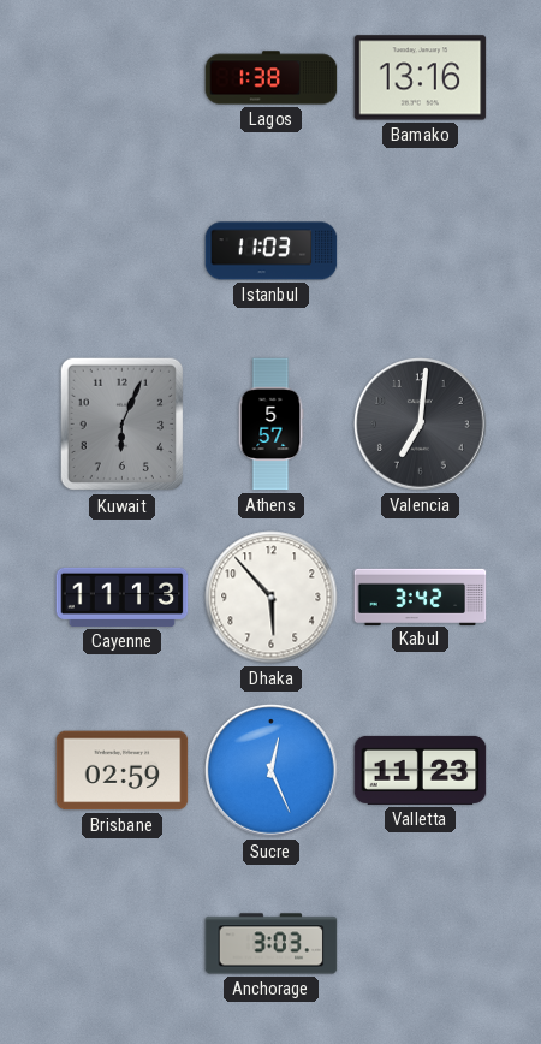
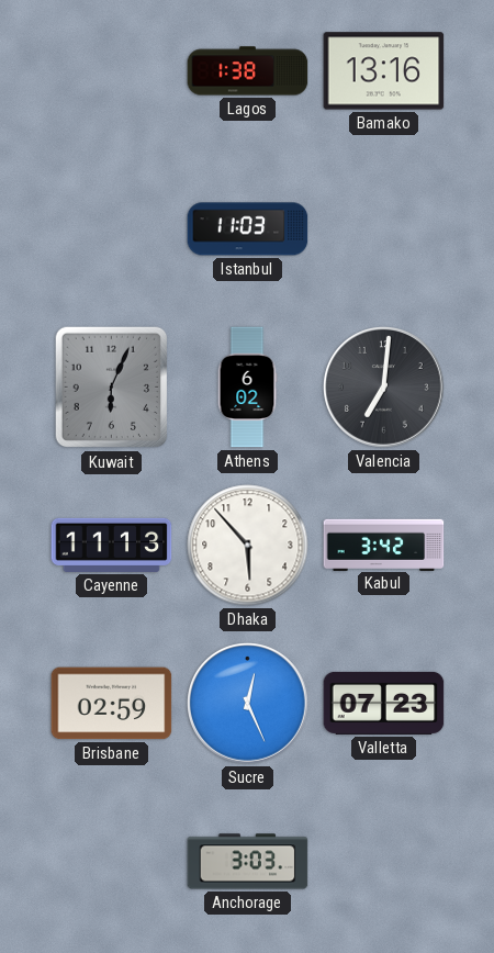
Athens: 5:57 -> 6:02 (247, 388)
Valletta: 11:23 -> 07:23 (384, 703)
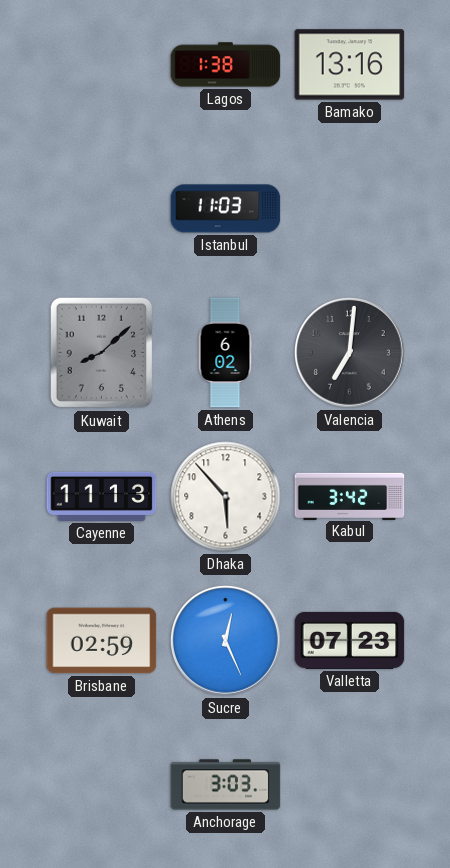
Kuwait: 6:04 -> 8:08 (102, 353)
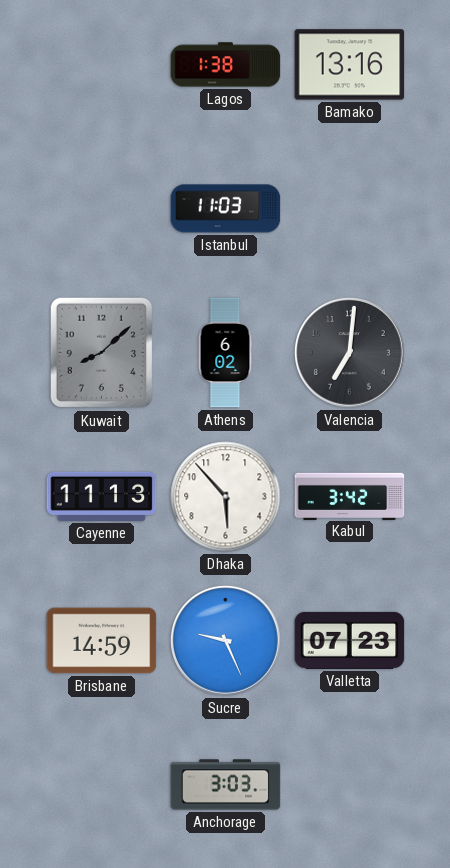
Brisbane: 02:59 -> 14:59 (102, 641)
Sucre: 12:26 -> 9:26 (226, 641)
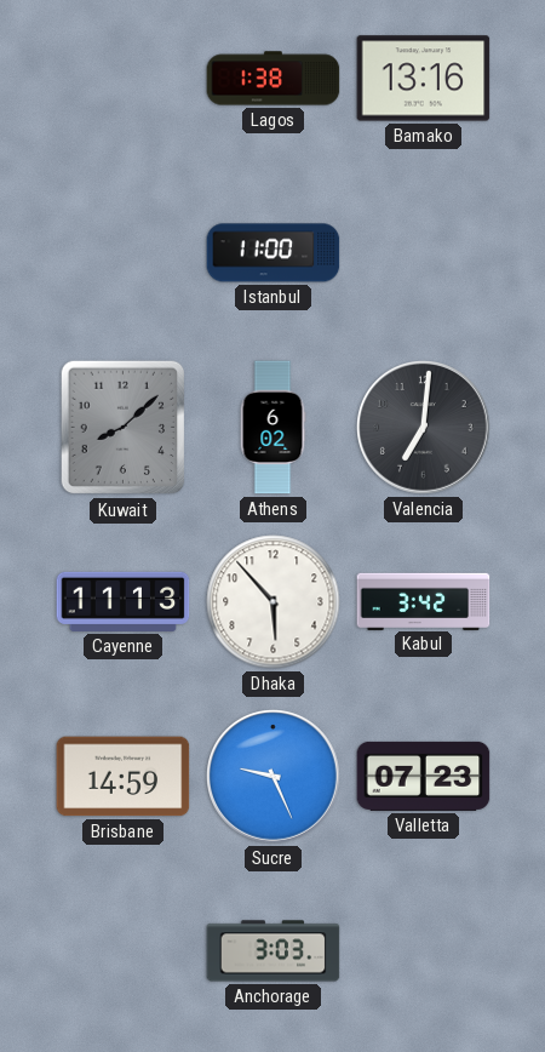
Istanbul: 11:03 -> 11:00 (274, 253)
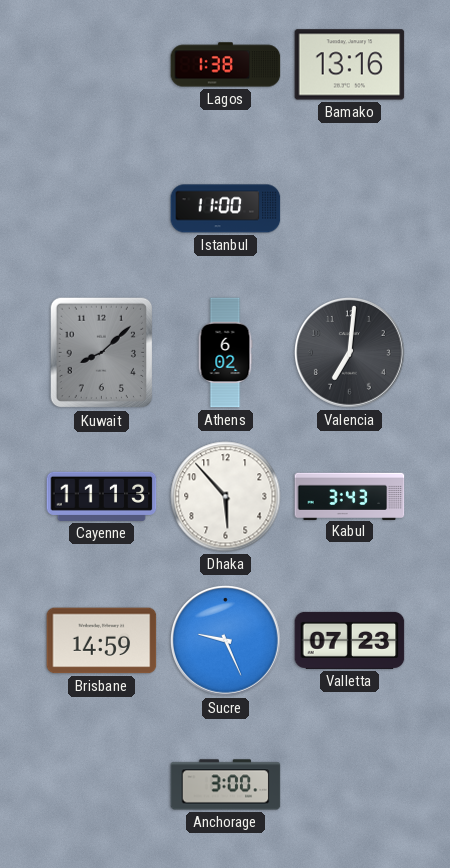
Kabul: 3:42 -> 3:43 (350, 496)
Anchorage: 3:03 -> 3:00 (226, 785)
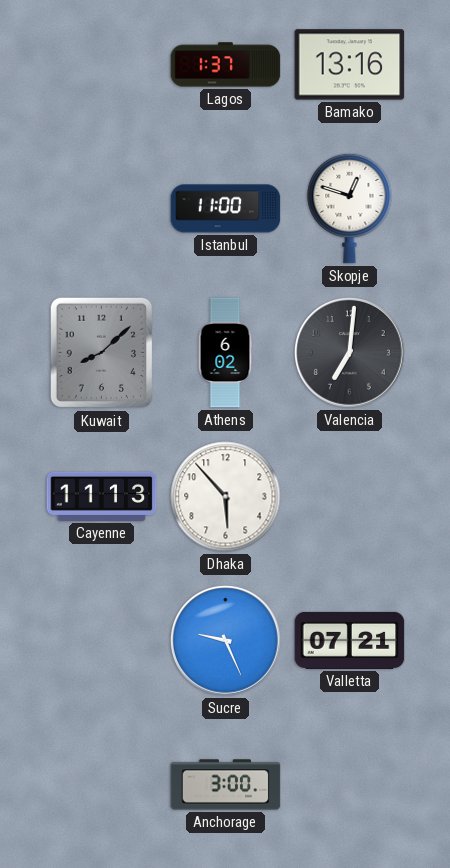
Lagos: 1:38 -> 1:37 (226, 65)
Skopje: none -> 12:48 (350, 208)
Kabul: 3:43 -> none (350, 496)
Brisbane: 14:59 -> none (102, 641)
Valletta: 07:23 -> 07:21 (350, 640)
